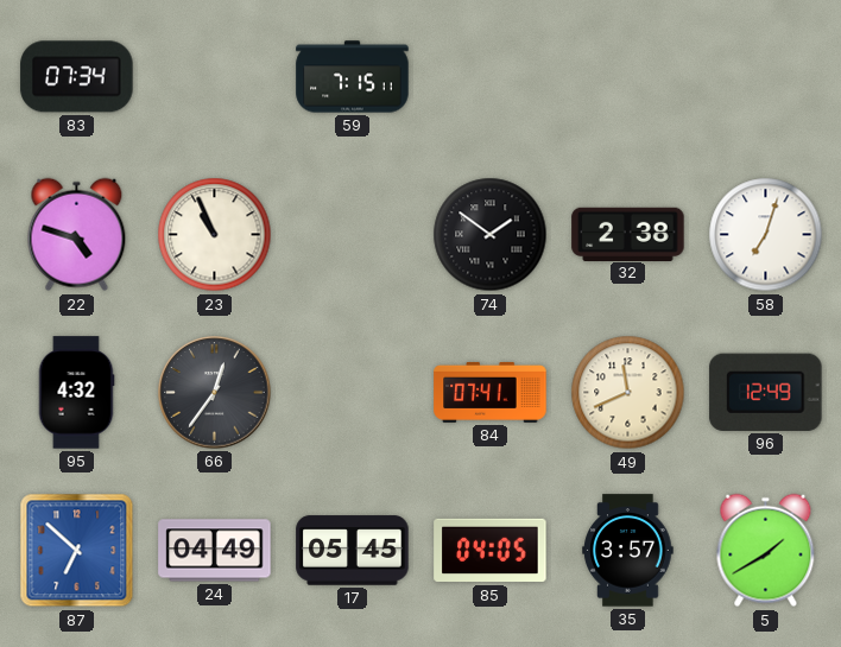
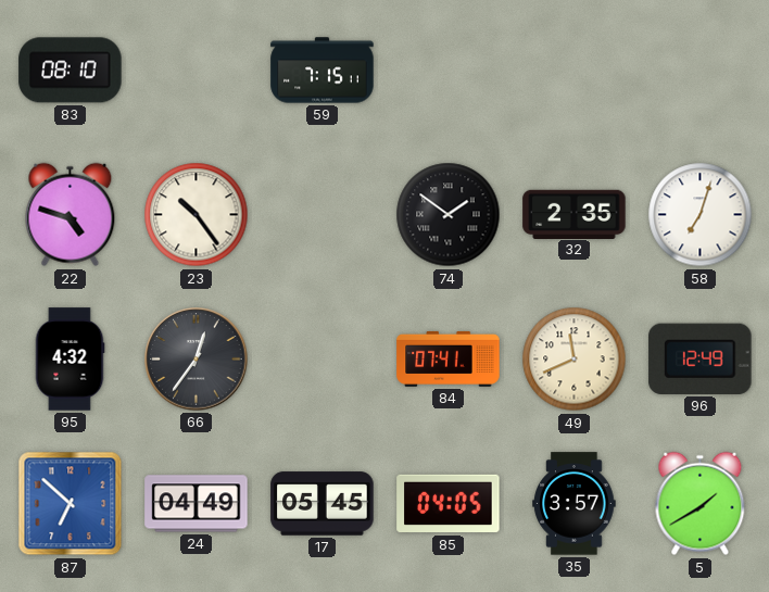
83: 07:34 -> 08:10 (71, 71)
23: 10:56 -> 10:24 (197, 215)
32: 2:38 -> 2:35 (575, 214)
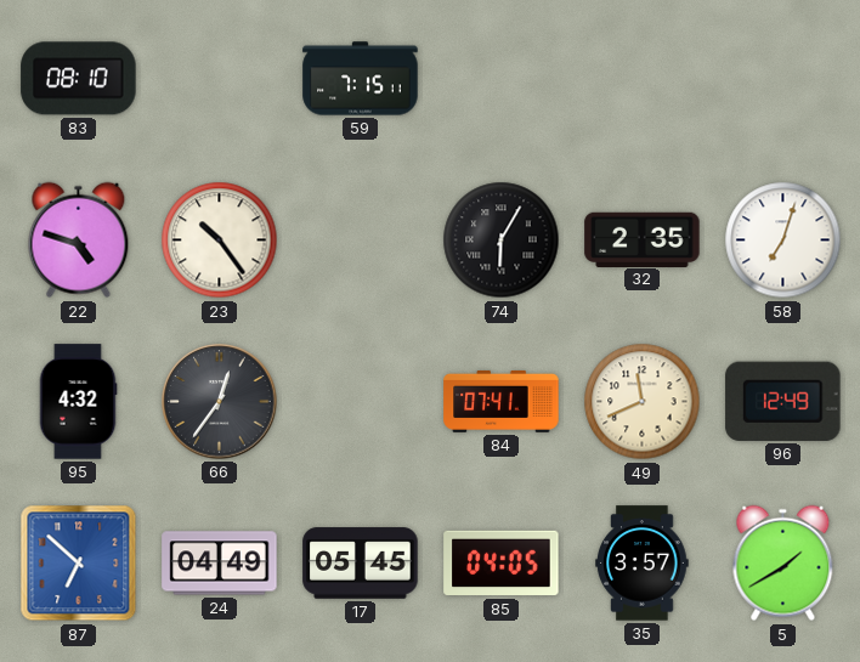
74: 1:51 -> 6:05 (502, 241)
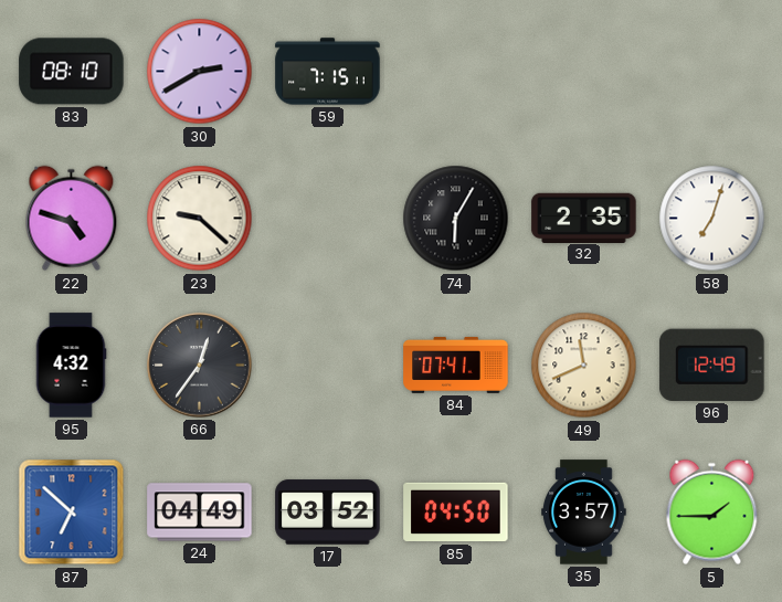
30: none -> 2:40 (200, 72)
23: 10:24 -> 9:22 (200, 219)
17: 05:45 -> 03:52 (328, 513)
85: 04:05 -> 04:50 (456, 513)
5: 1:40 -> 1:45 (712, 513)
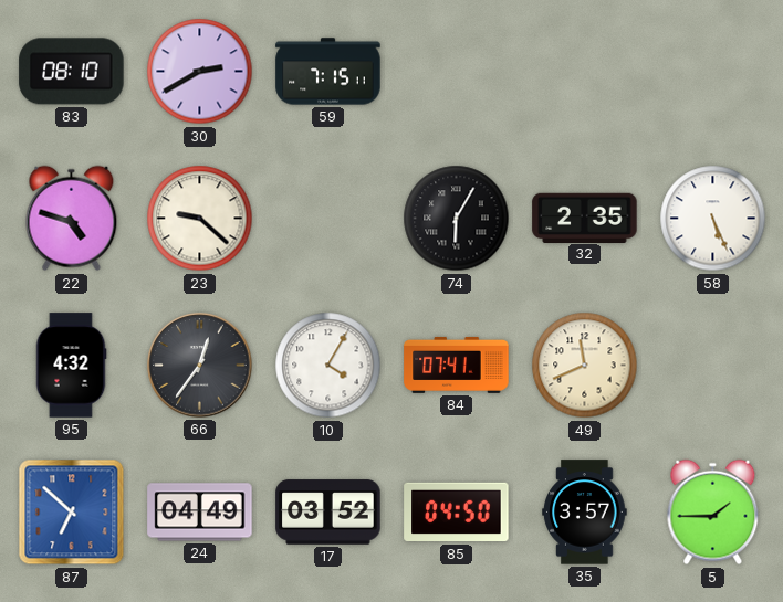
58: 7:03 -> 5:26 (713, 219)
10: none -> 4:05 (328, 366)
96: 12:49 -> none (712, 365)
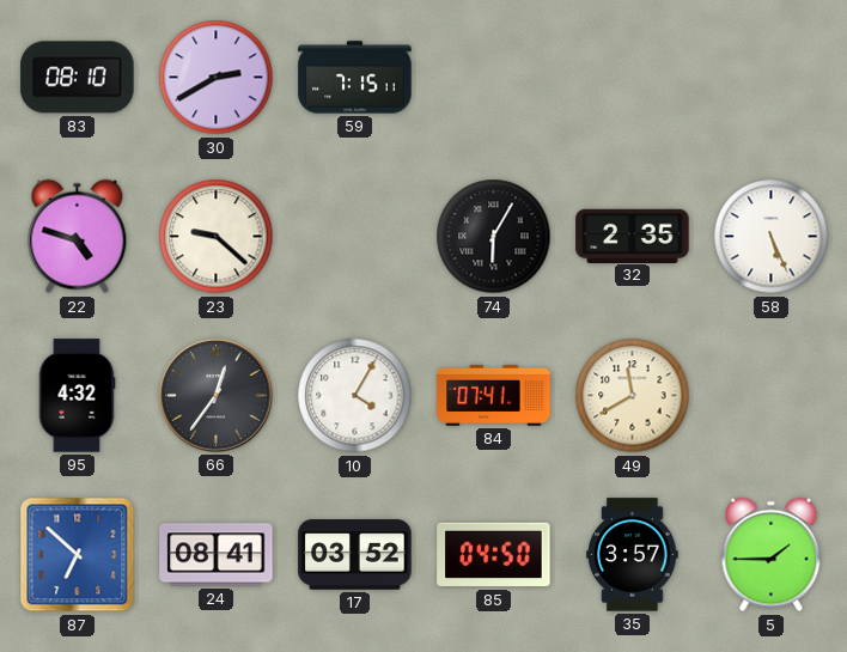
49: 11:41 -> 11:40 (633, 396)
24: 04:49 -> 08:41 (217, 555)
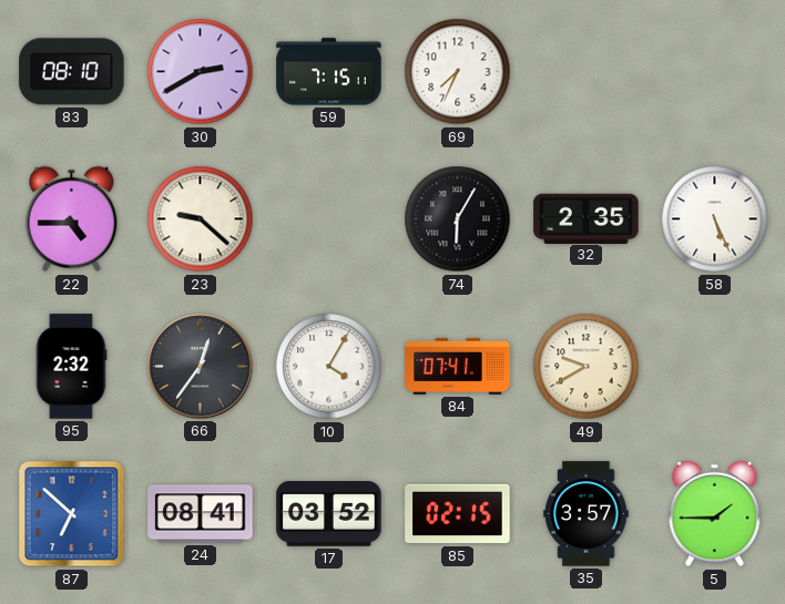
69: none -> 7:34 (458, 72)
22: 4:48 -> 4:45 (72, 219)
95: 4:32 -> 2:32 (71, 367)
49: 11:40 -> 9:40 (587, 367)
85: 04:50 -> 02:15 (458, 514)
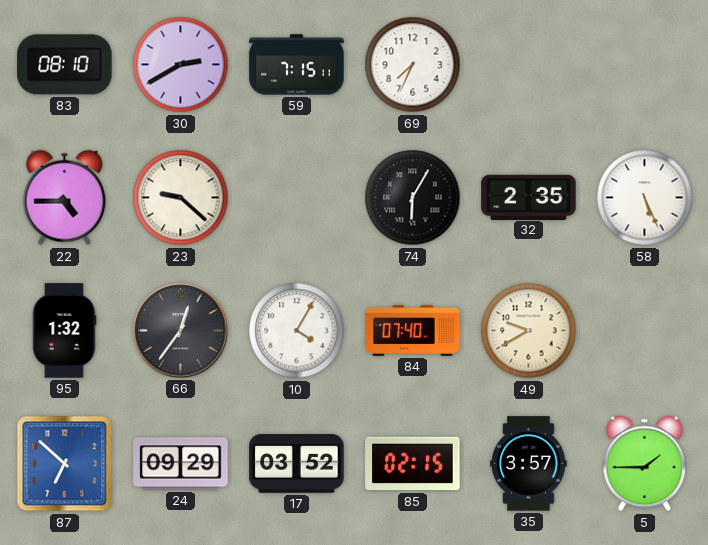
95: 2:32 -> 1:32 (64, 331)
84: 07:41 -> 07:40 (413, 330)
24: 08:41 -> 09:29 (181, 464)
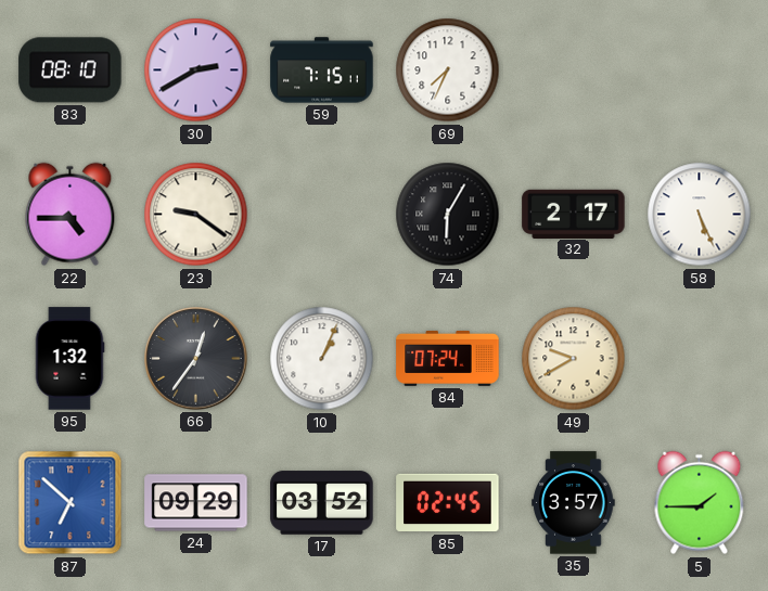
23: 9:22 -> 9:21 (196, 215)
32: 2:35 -> 2:17 (574, 214)
10: 4:05 -> 1:04 (322, 359)
84: 07:40 -> 07:24 (448, 358)
85: 02:15 -> 02:45 (448, 503)
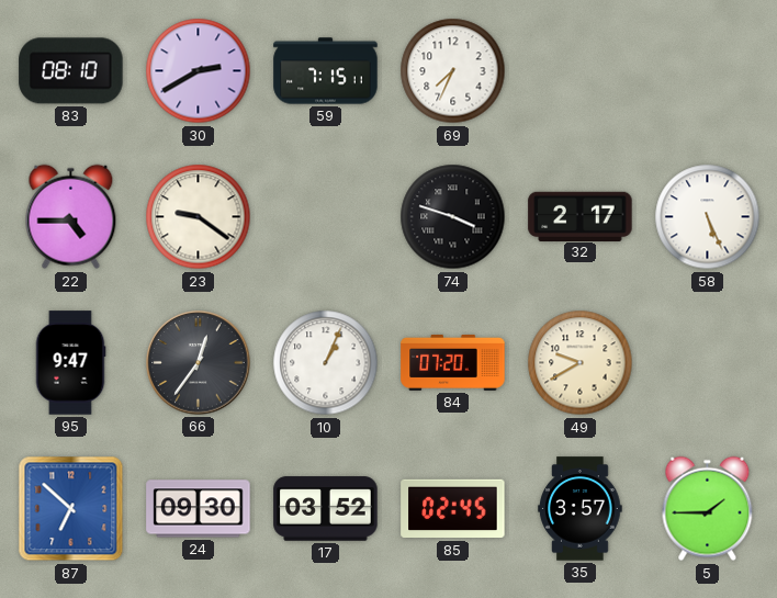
74: 6:05 -> 3:48 (453, 217)
95: 1:32 -> 9:47 (70, 363)
84: 07:24 -> 07:20 (453, 362)
24: 09:29 -> 09:30 (199, 509)
